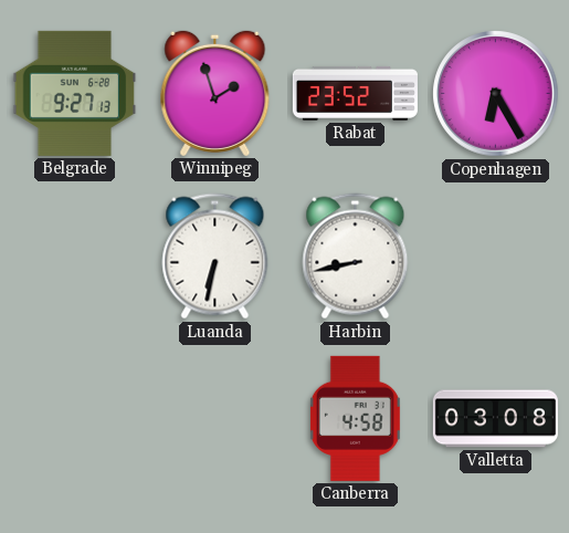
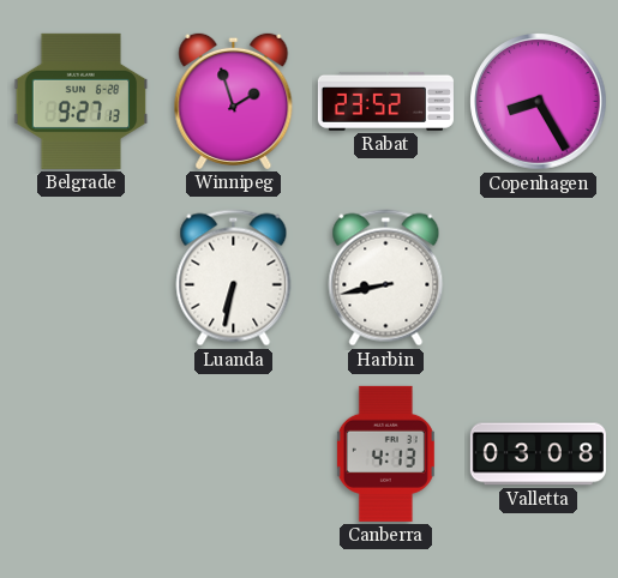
Copenhagen: 6:25 -> 8:25 (539, 102)
Canberra: 4:58 -> 4:13 (385, 453)
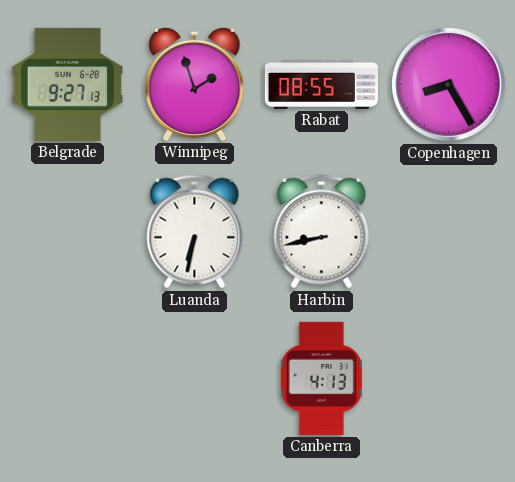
Rabat: 23:52 -> 08:55 (321, 84)
Valletta: 03:08 -> none (538, 454)
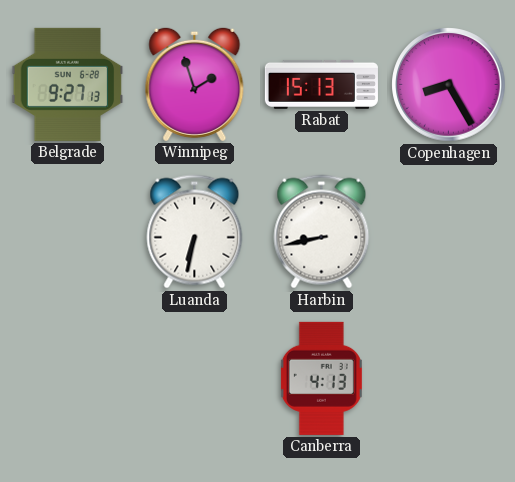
Rabat: 08:55 -> 15:13 (321, 84)
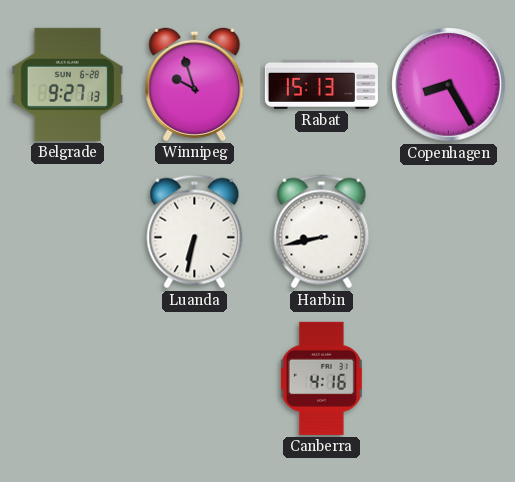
Winnipeg: 1:57 -> 9:57 (195, 84)
Canberra: 4:13 -> 4:16 (321, 378)
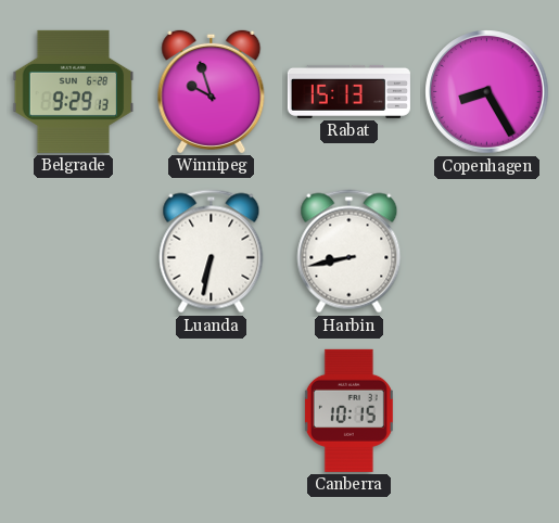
Belgrade: 9:27 -> 9:29 (74, 91)
Canberra: 4:16 -> 10:15 (348, 410)
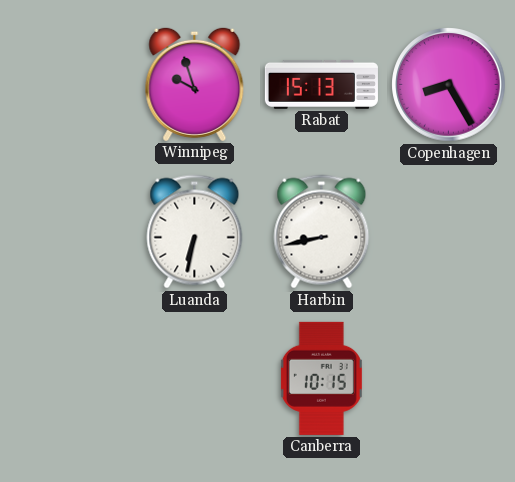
Belgrade: 9:29 -> none (74, 91)
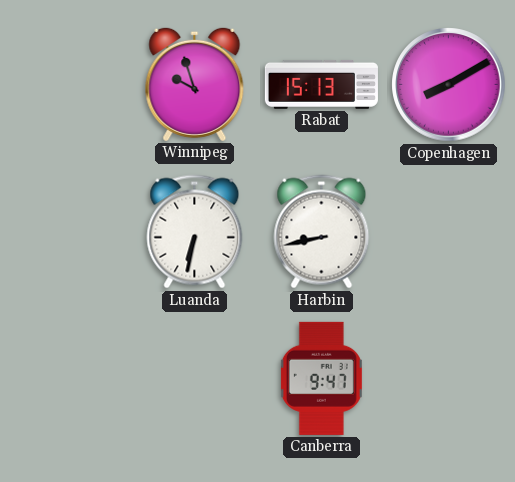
Copenhagen: 8:25 -> 8:10 (449, 85)
Canberra: 10:15 -> 9:47 (321, 378)
